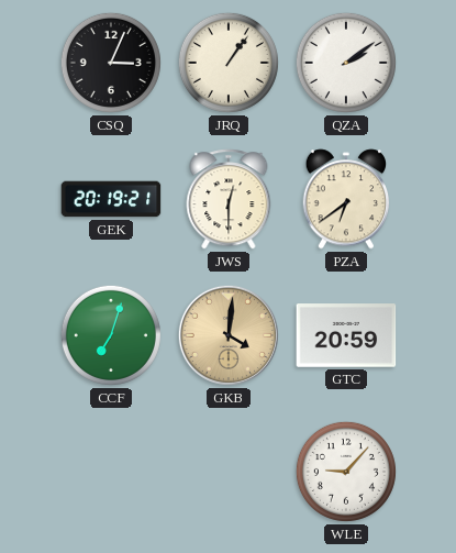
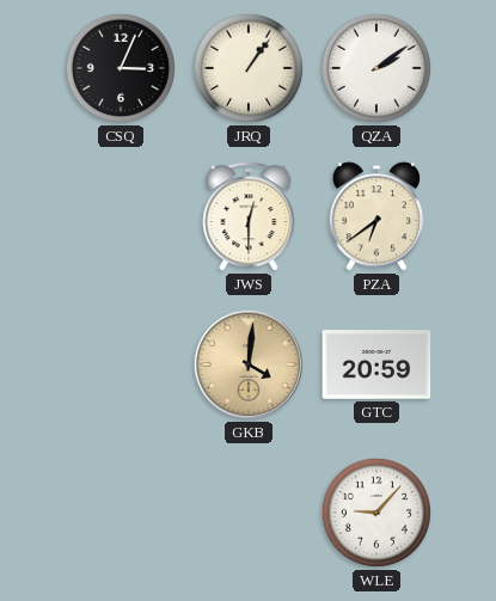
GEK: 20:19 -> none (111, 199)
CCF: 7:03 -> none (111, 335)
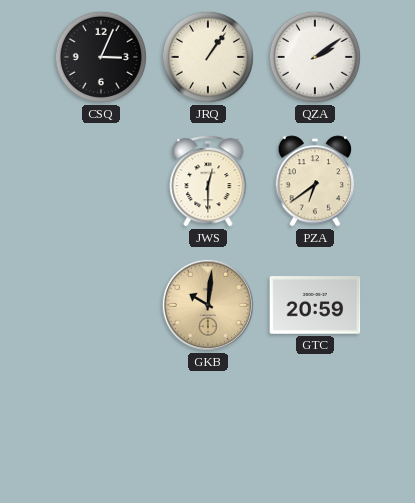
GKB: 4:01 -> 10:01 (208, 305)
WLE: 9:07 -> none (376, 513)
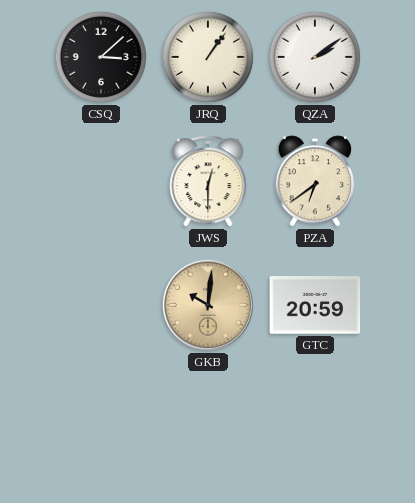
CSQ: 3:04 -> 3:08 (101, 57)
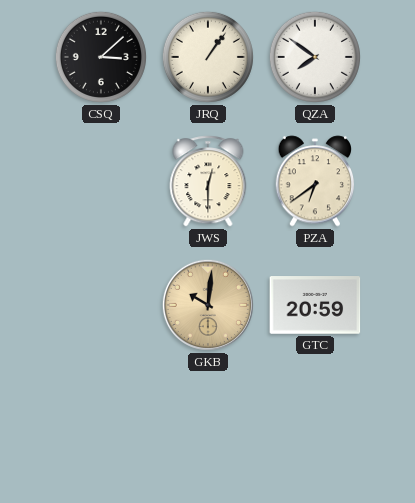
QZA: 2:09 -> 7:51 (315, 57)
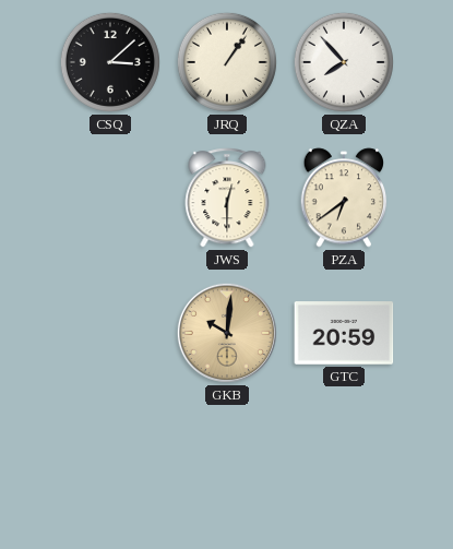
QZA: 7:51 -> 7:53 (344, 62)
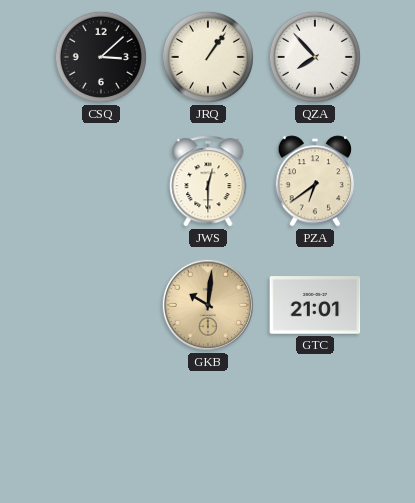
GTC: 20:59 -> 21:01 (315, 305)
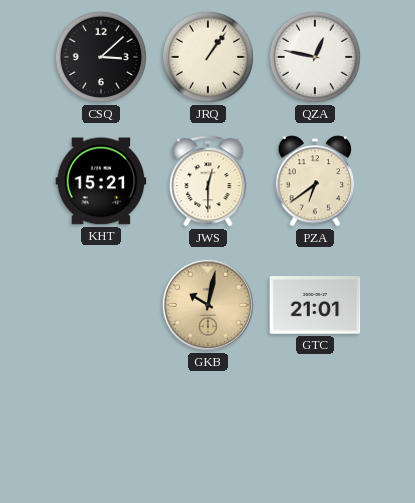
QZA: 7:53 -> 12:47 (315, 57)
KHT: none -> 15:21 (101, 181)
GKB: 10:01 -> 10:02 (208, 305)
